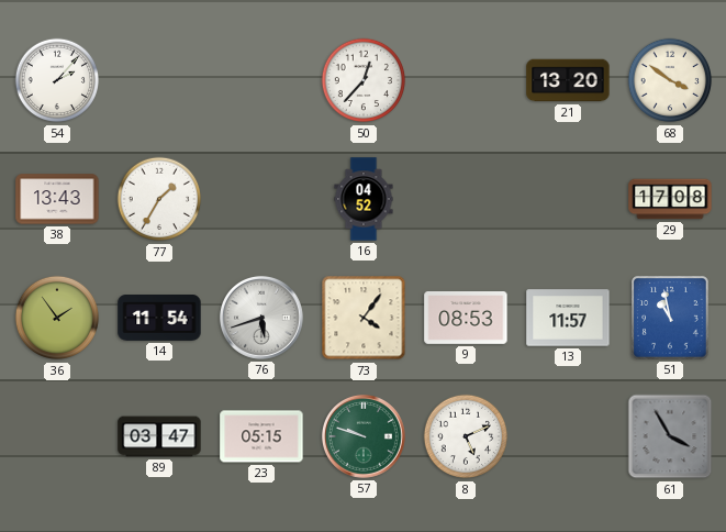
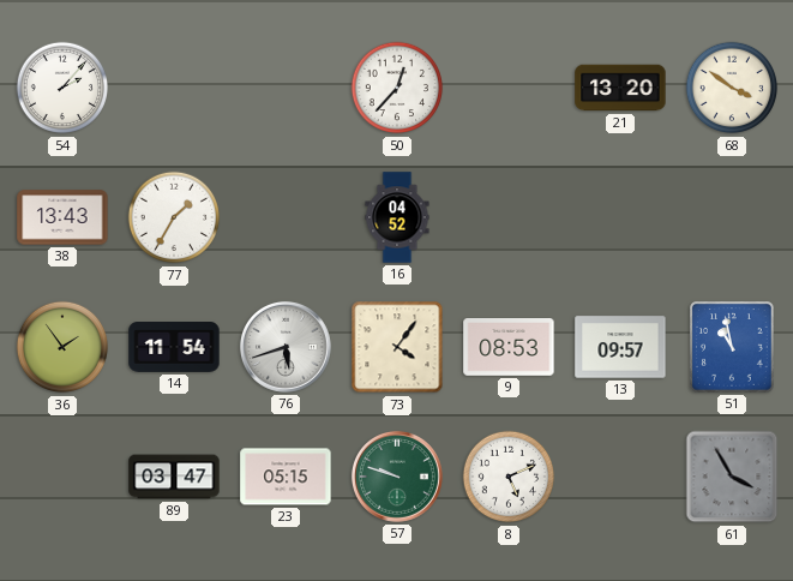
29: 17:08 -> none (670, 199)
13: 11:57 -> 09:57 (620, 347)
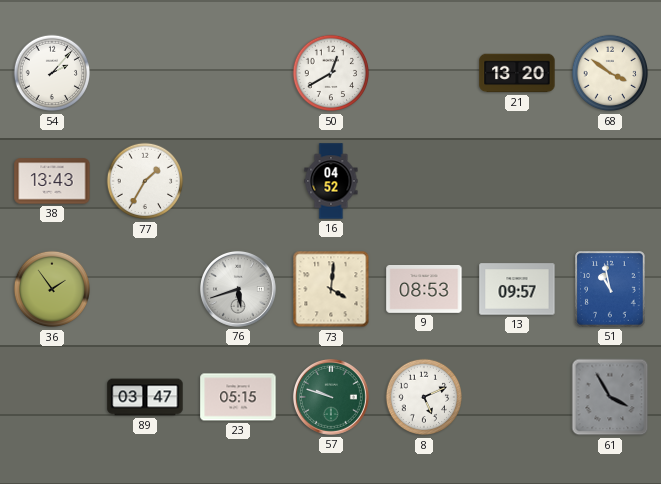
50: 12:37 -> 12:40 (331, 73)
14: 11:54 -> none (174, 348)
73: 4:06 -> 4:01 (331, 289)
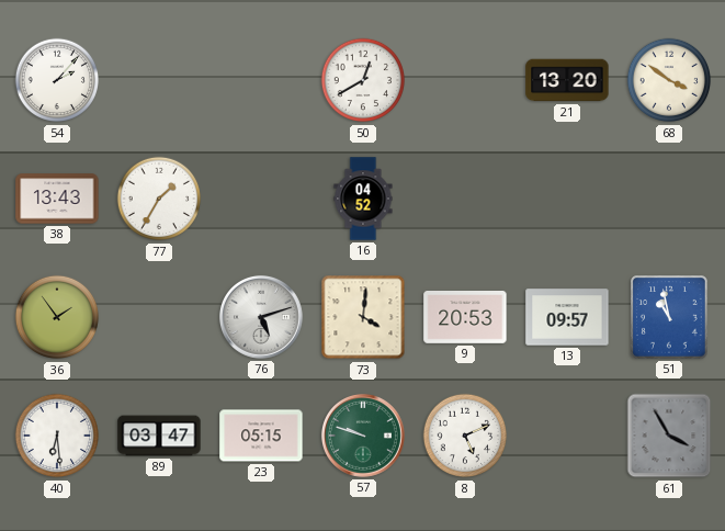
76: 5:42 -> 5:12 (261, 317)
9: 08:53 -> 20:53 (465, 318)
40: none -> 6:29 (57, 436)
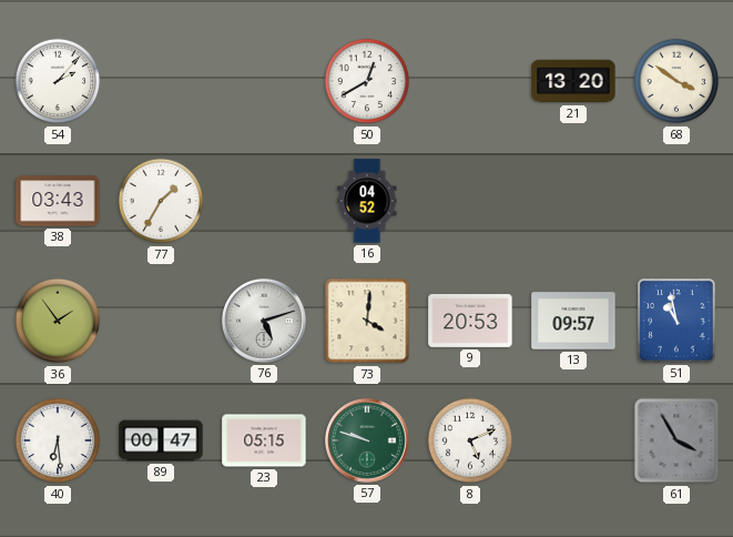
38: 13:43 -> 03:43 (58, 201)
89: 03:47 -> 00:47 (161, 440)
